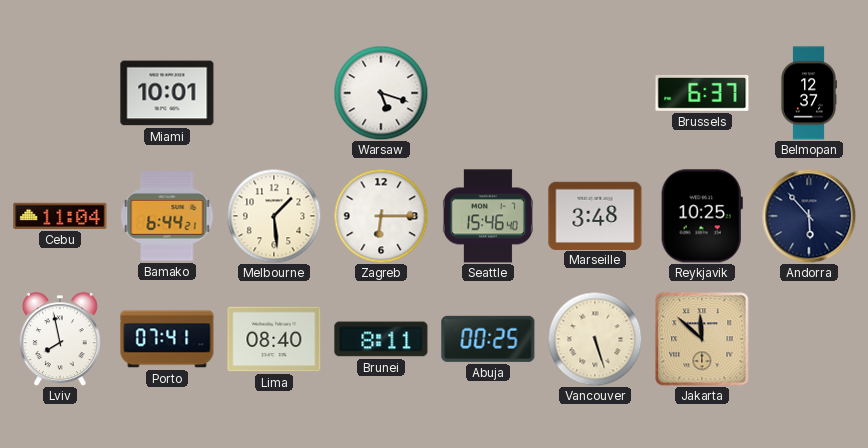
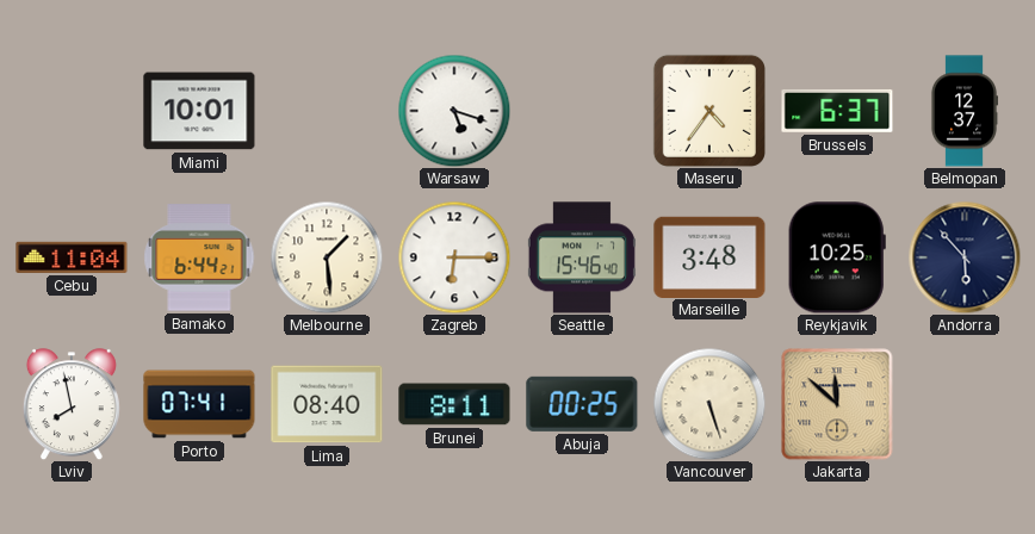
Maseru: none -> 4:36 (709, 111)
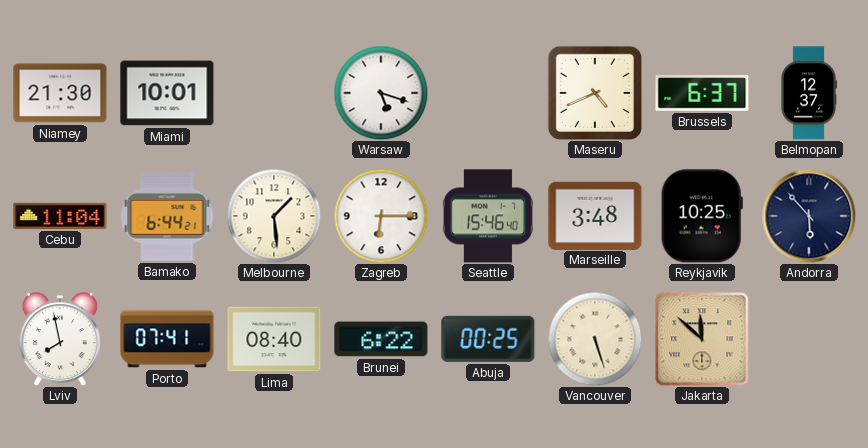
Niamey: none -> 21:30 (60, 93)
Maseru: 4:36 -> 4:41 (595, 93)
Brunei: 8:11 -> 6:22 (381, 339)
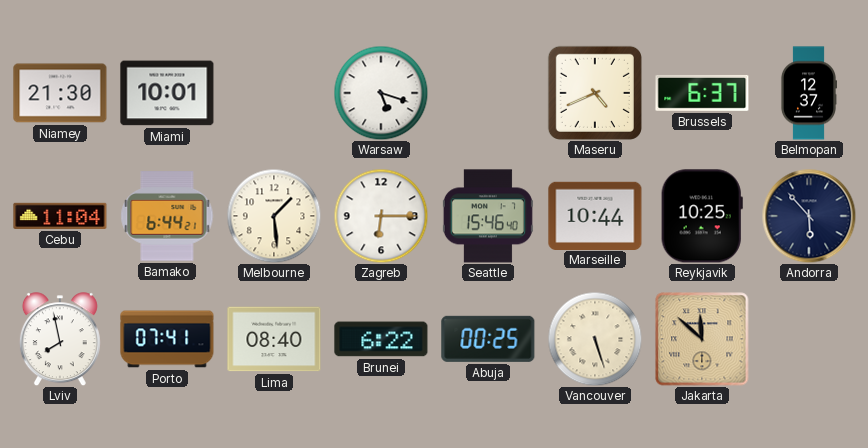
Marseille: 3:48 -> 10:44 (595, 215)
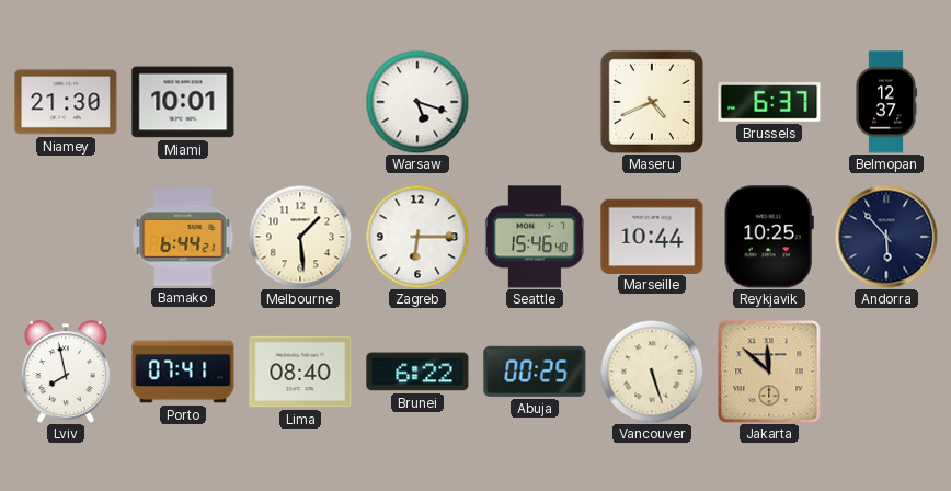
Cebu: 11:04 -> none (60, 216)
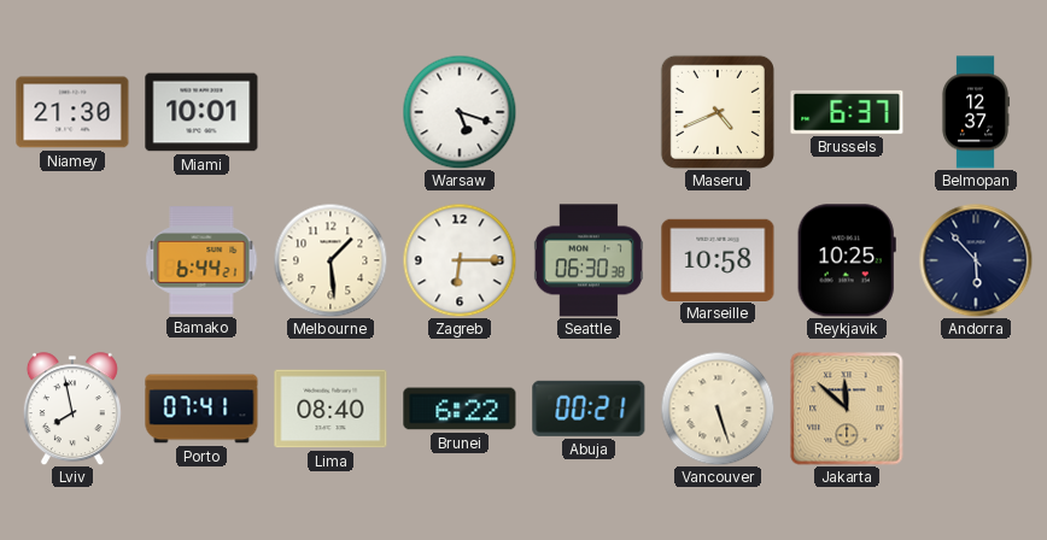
Seattle: 15:46 -> 06:30 (589, 260)
Marseille: 10:44 -> 10:58 (718, 259)
Abuja: 00:25 -> 00:21 (589, 409)
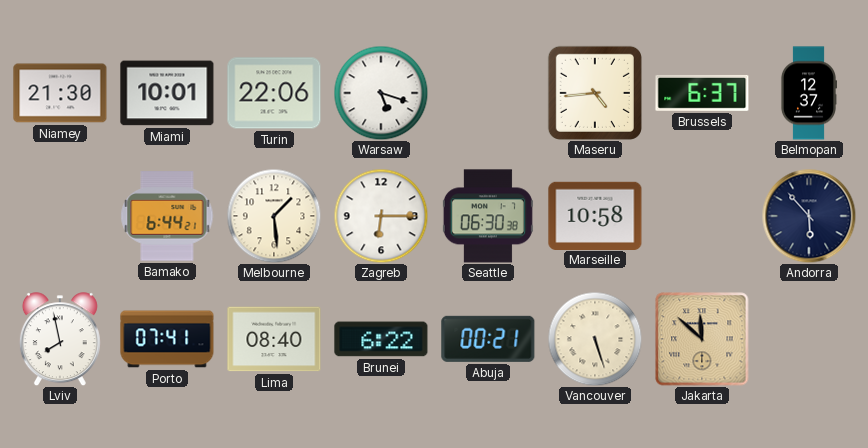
Turin: none -> 22:06 (274, 93)
Maseru: 4:41 -> 4:44 (595, 93)
Reykjavik: 10:25 -> none (847, 260)
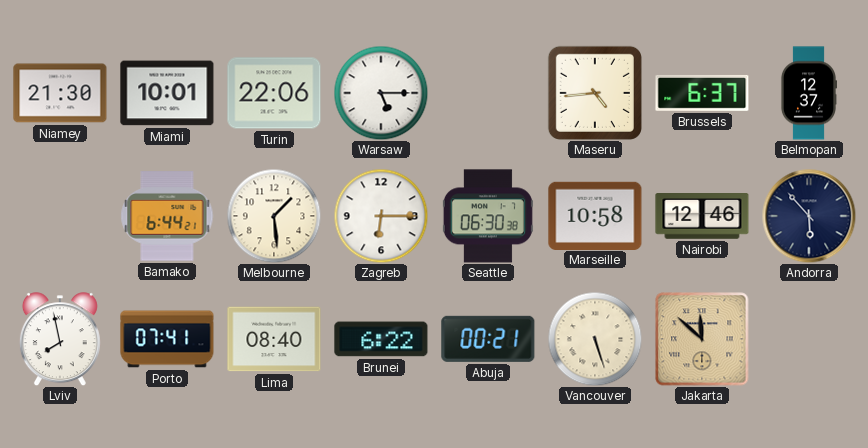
Warsaw: 5:18 -> 5:15 (381, 93)
Nairobi: none -> 12:46 (702, 216)
